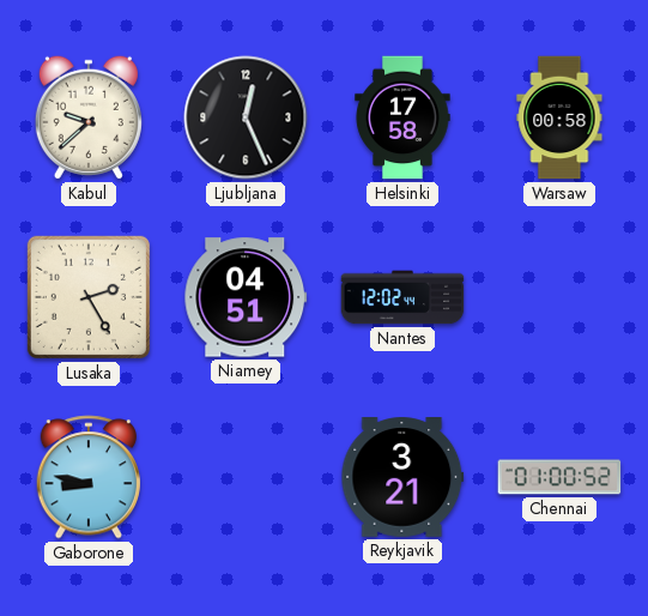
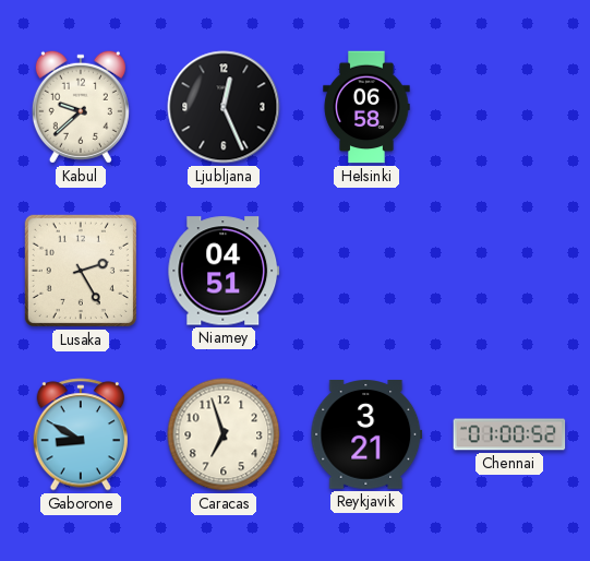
Helsinki: 17:58 -> 06:58 (366, 107)
Warsaw: 00:58 -> none (559, 117)
Nantes: 12:02 -> none (402, 297)
Gaborone: 8:47 -> 8:50 (80, 434)
Caracas: none -> 6:57 (224, 434)
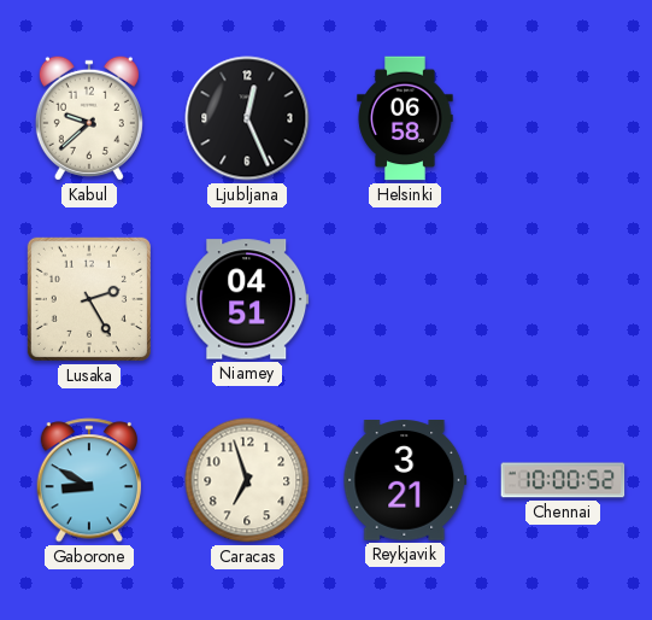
Chennai: 01:00 -> 10:00 (563, 480)
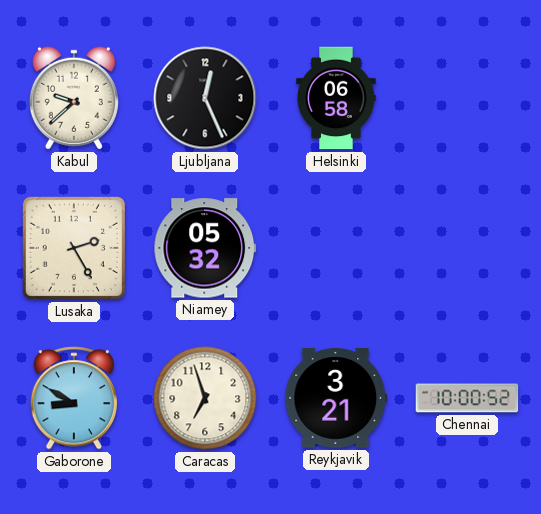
Niamey: 04:51 -> 05:32 (205, 248)
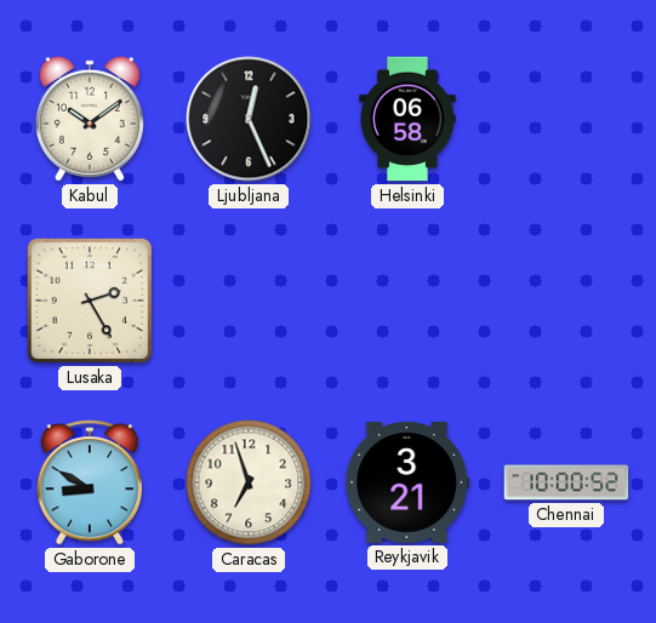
Kabul: 9:38 -> 10:09 (90, 119)
Niamey: 05:32 -> none (205, 248)
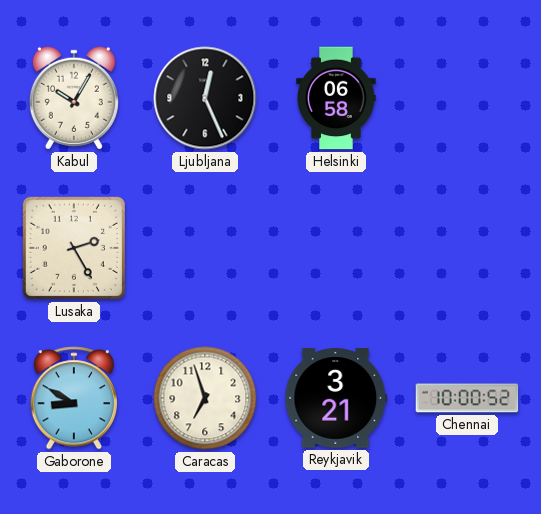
Kabul: 10:09 -> 10:05 (74, 98)
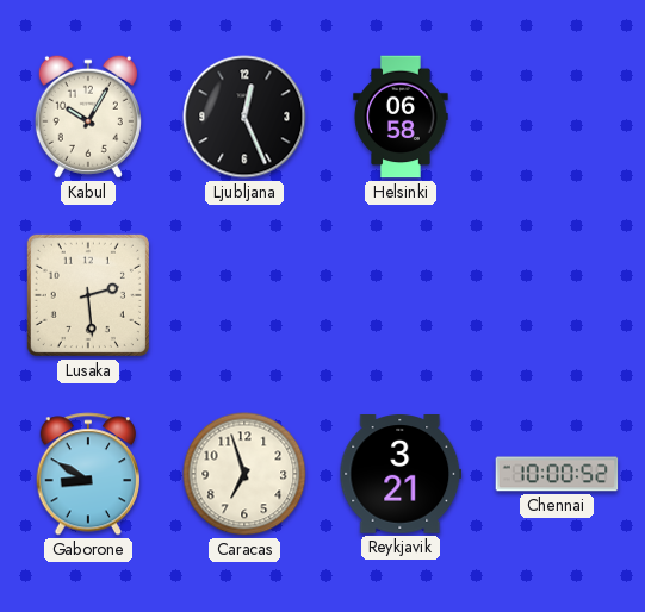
Lusaka: 2:25 -> 2:29 (88, 295)
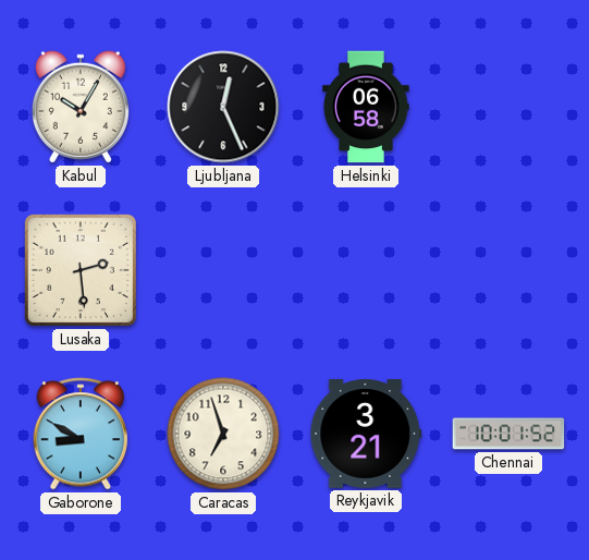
Chennai: 10:00 -> 10:01 (508, 434)
